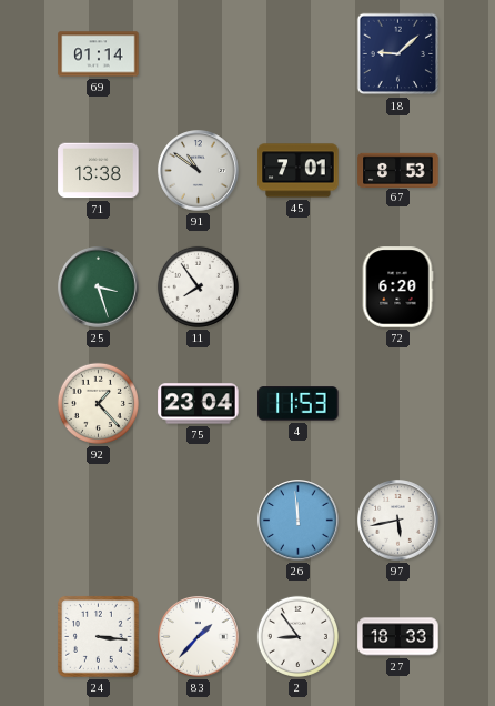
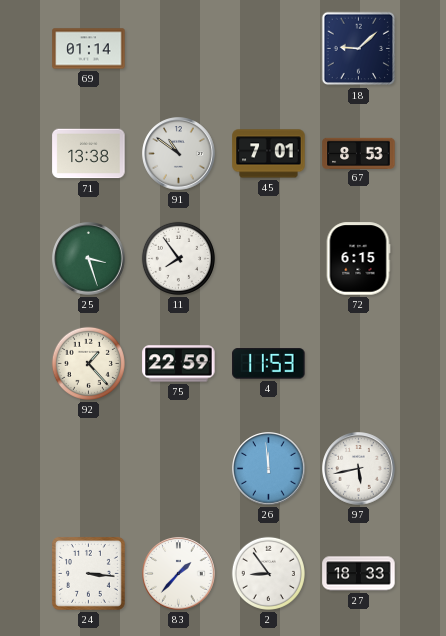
72: 6:20 -> 6:15 (358, 259)
75: 23:04 -> 22:59 (179, 364)
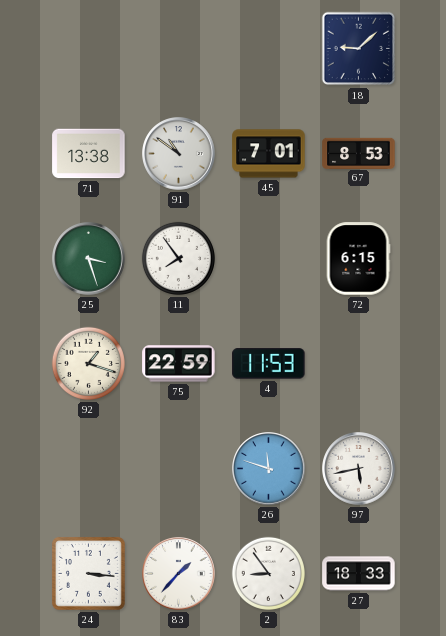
69: 01:14 -> none (89, 49)
92: 1:23 -> 1:18 (88, 363)
26: 11:59 -> 11:48 (269, 469)
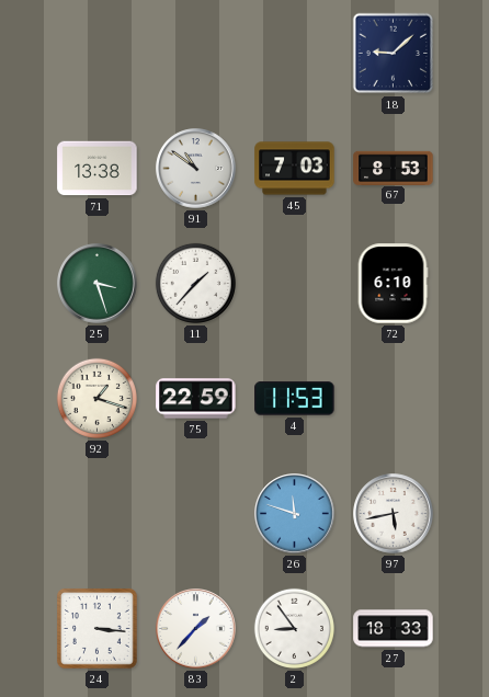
45: 7:01 -> 7:03 (295, 169)
11: 7:54 -> 1:37 (195, 283)
72: 6:15 -> 6:10 (393, 284)
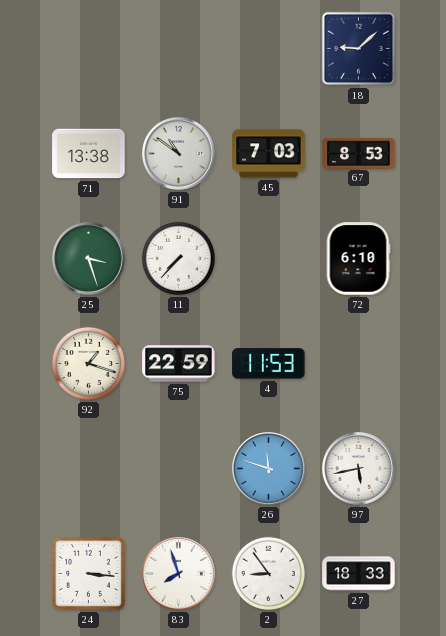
11: 1:37 -> 7:37 (178, 258)
83: 1:37 -> 7:57 (179, 574)
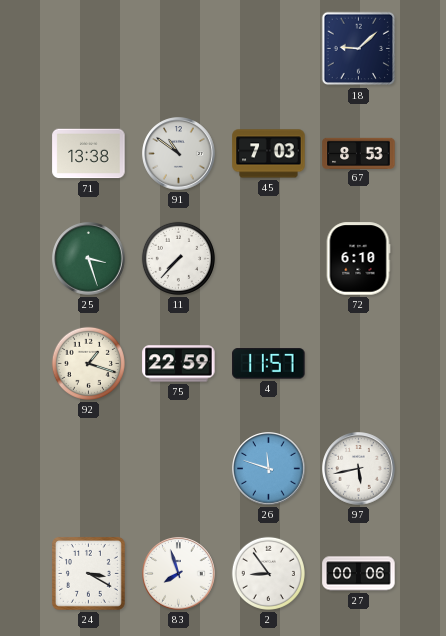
4: 11:53 -> 11:57 (269, 364)
24: 3:16 -> 3:20 (88, 573)
27: 18:33 -> 00:06 (359, 574)
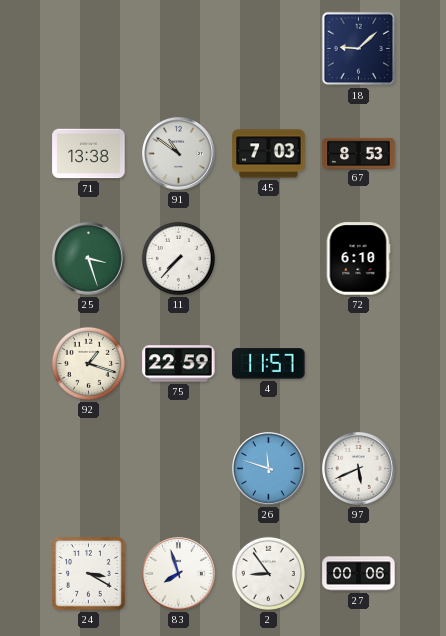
97: 5:43 -> 5:41 (359, 469)
